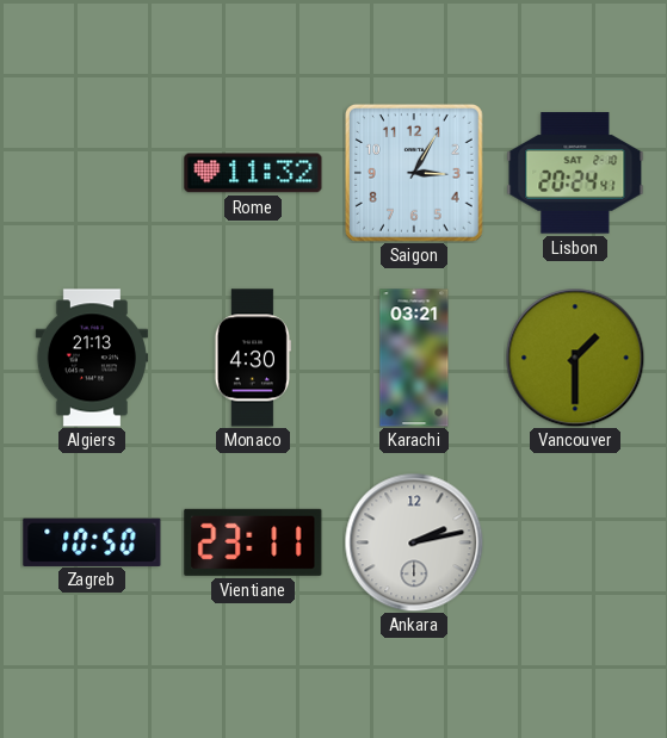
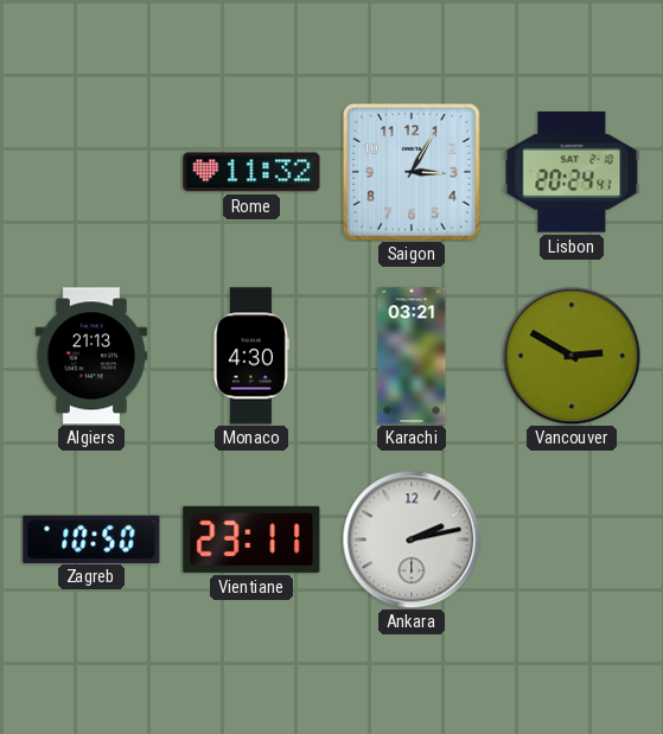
Vancouver: 1:30 -> 2:50 (572, 356)
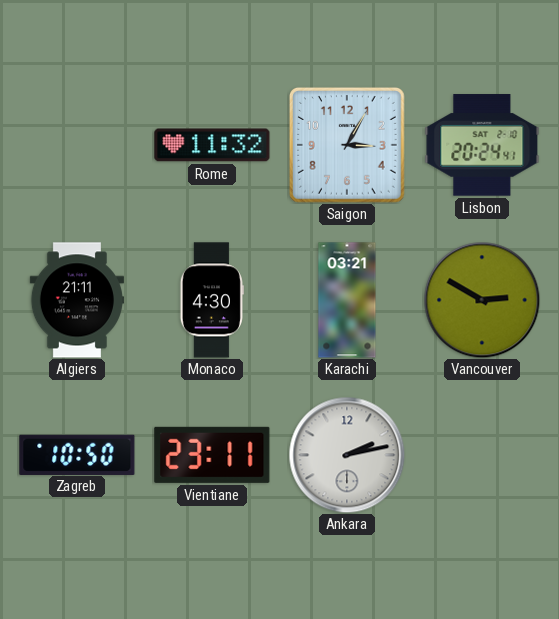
Algiers: 21:13 -> 21:11 (77, 300)
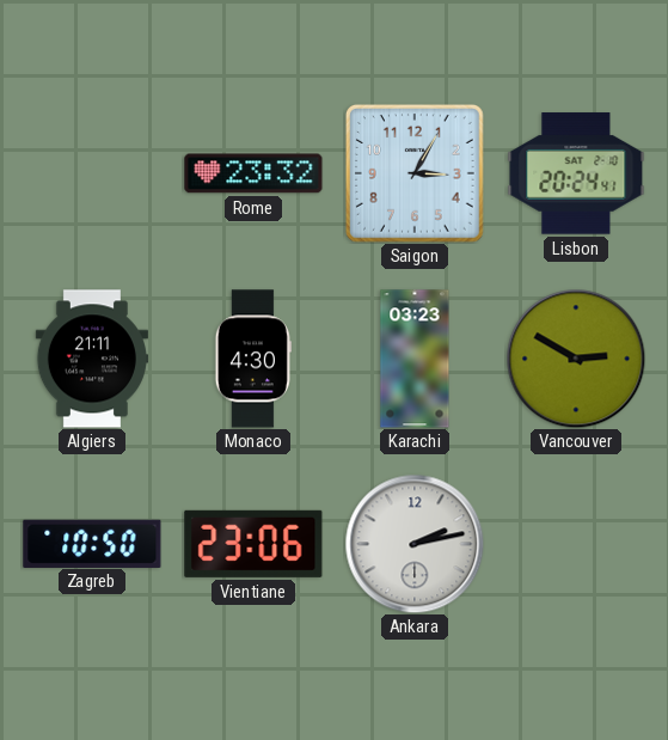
Rome: 11:32 -> 23:32 (253, 173)
Karachi: 03:21 -> 03:23 (415, 359)
Vientiane: 23:11 -> 23:06 (253, 544)
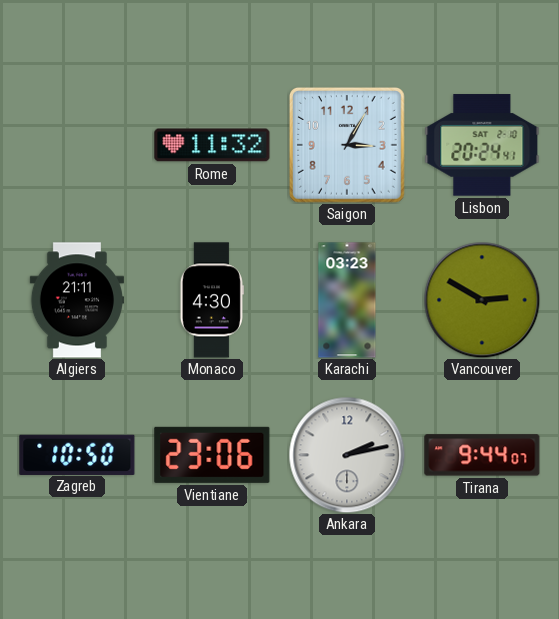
Rome: 23:32 -> 11:32 (212, 145)
Tirana: none -> 9:44 (482, 455)
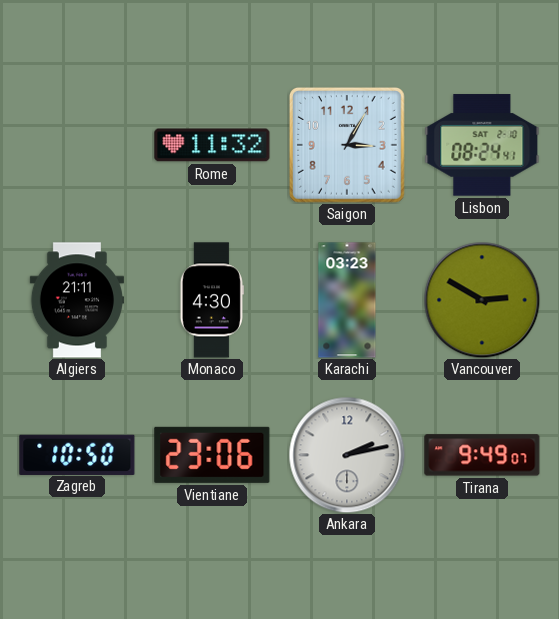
Lisbon: 20:24 -> 08:24 (482, 145)
Tirana: 9:44 -> 9:49 (482, 455)
